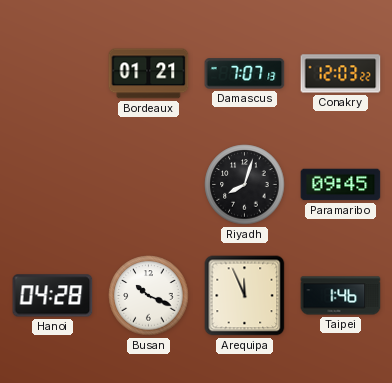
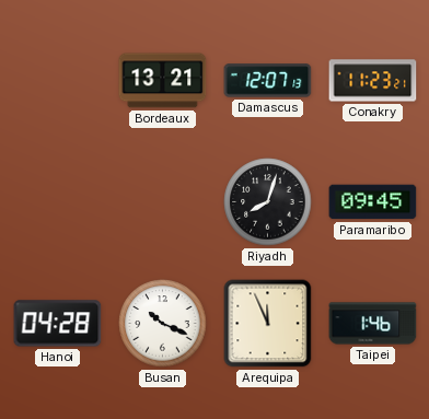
Bordeaux: 01:21 -> 13:21 (163, 81)
Damascus: 7:07 -> 12:07 (268, 81)
Conakry: 12:03 -> 11:23 (373, 81)
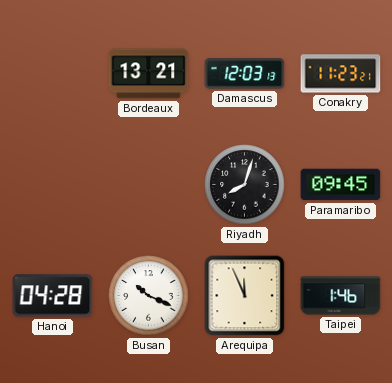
Damascus: 12:07 -> 12:03 (245, 74)
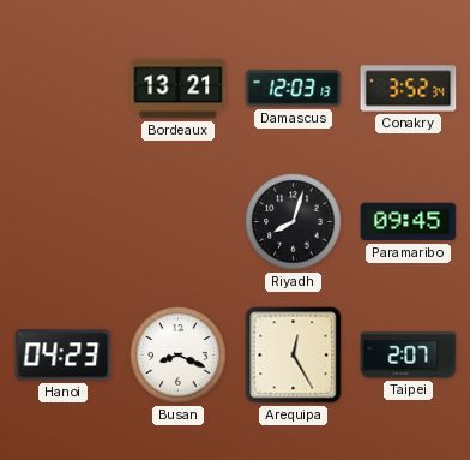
Conakry: 11:23 -> 3:52 (409, 89)
Hanoi: 04:28 -> 04:23 (64, 356)
Busan: 10:19 -> 8:19 (179, 356)
Arequipa: 11:56 -> 12:25 (294, 356)
Taipei: 1:46 -> 2:07 (409, 356)
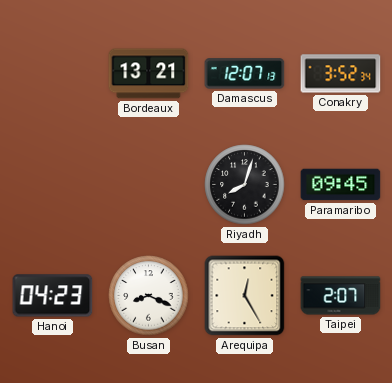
Damascus: 12:03 -> 12:07 (245, 74)
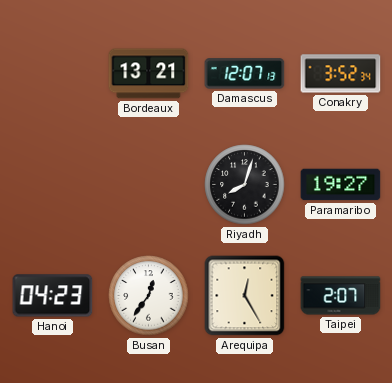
Paramaribo: 09:45 -> 19:27 (341, 185)
Busan: 8:19 -> 12:36 (149, 296)
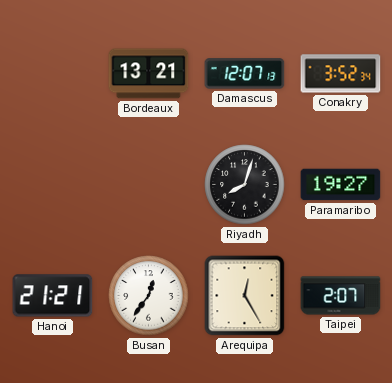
Hanoi: 04:23 -> 21:21 (53, 296)
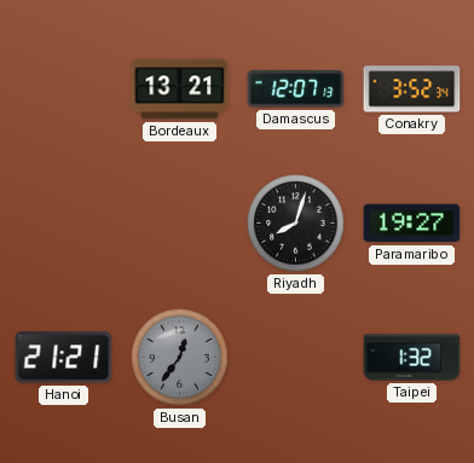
Busan dial: white -> grey (180, 358)
Arequipa: 12:25 -> none (245, 296)
Taipei: 2:07 -> 1:32 (412, 358)
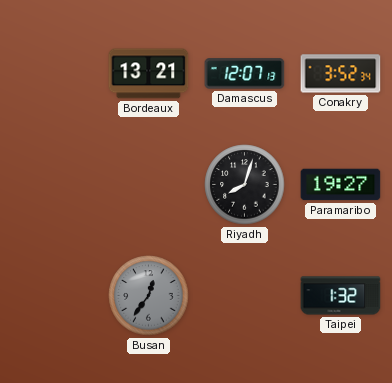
Hanoi: 21:21 -> none (64, 358)
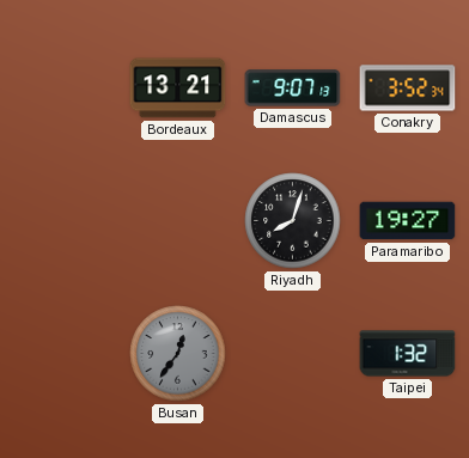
Damascus: 12:07 -> 9:07 (293, 88)
